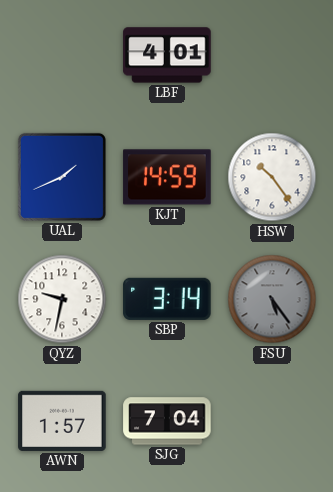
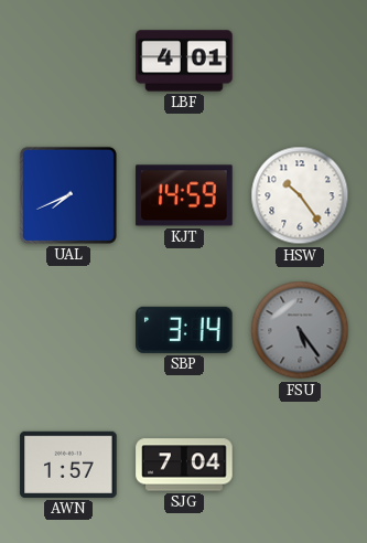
UAL: 1:41 -> 7:41 (68, 195)
QYZ: 9:32 -> none (62, 299)
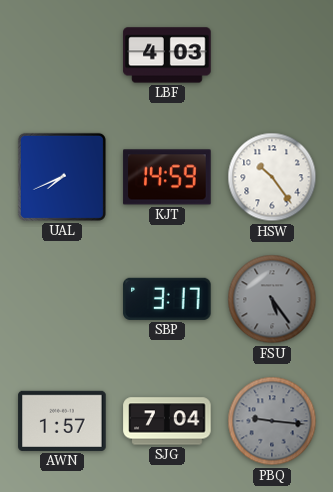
LBF: 4:01 -> 4:03 (167, 55)
SBP: 3:14 -> 3:17 (167, 299)
PBQ: none -> 9:16 (272, 421)
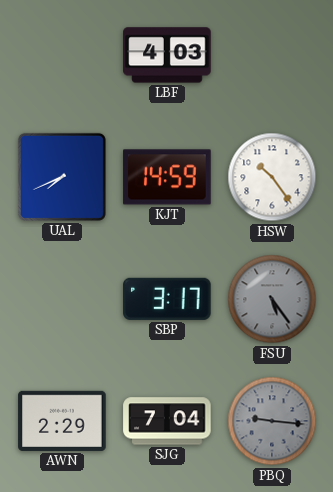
AWN: 1:57 -> 2:29 (62, 421)
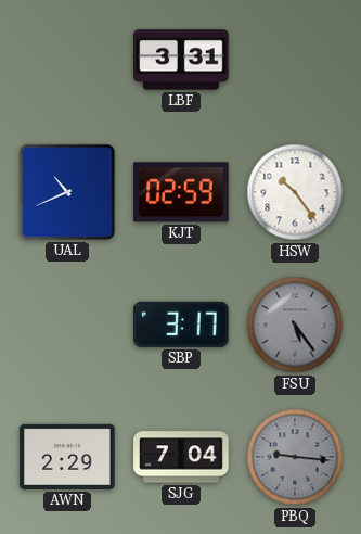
LBF: 4:03 -> 3:31 (181, 60)
UAL: 7:41 -> 10:41 (67, 192)
KJT: 14:59 -> 02:59 (181, 192)
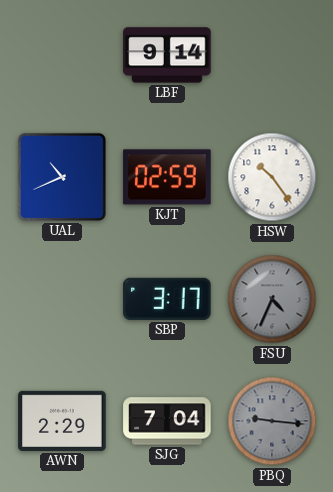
LBF: 3:31 -> 9:14 (167, 55)
FSU: 5:24 -> 4:34 (272, 299)
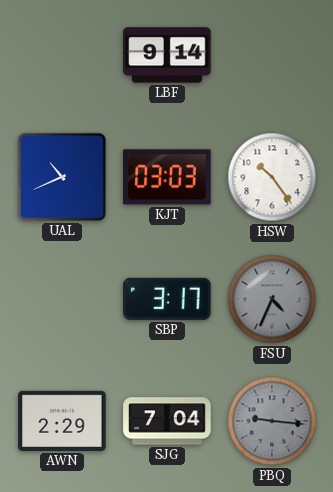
KJT: 02:59 -> 03:03 (167, 177)
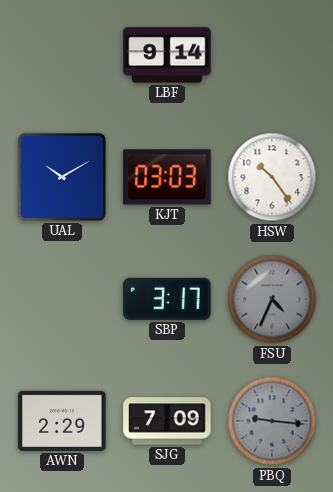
UAL: 10:41 -> 10:10 (62, 177)
SJG: 7:04 -> 7:09 (167, 421)
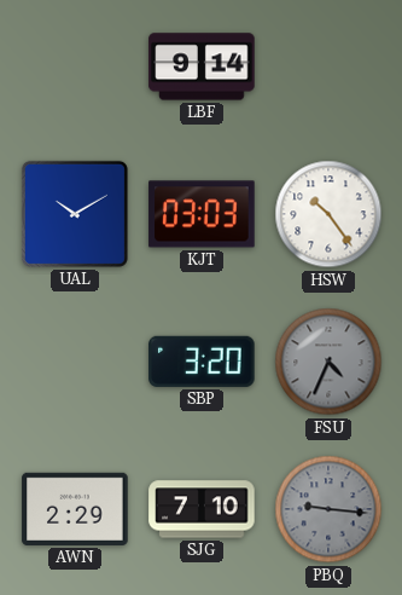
SBP: 3:17 -> 3:20 (202, 362)
SJG: 7:09 -> 7:10 (202, 509)
